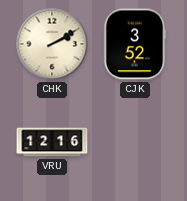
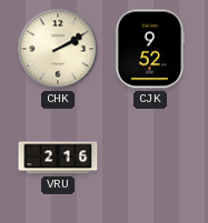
CJK: 3:52 -> 9:52 (150, 49)
VRU: 12:16 -> 2:16 (58, 158)
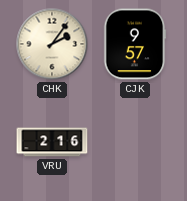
CHK: 2:10 -> 2:06 (52, 44)
CJK: 9:52 -> 9:57 (135, 44)
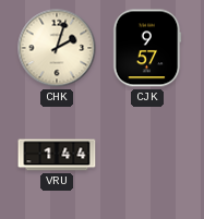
CHK: 2:06 -> 2:03 (57, 48)
VRU: 2:16 -> 1:44 (57, 155)
